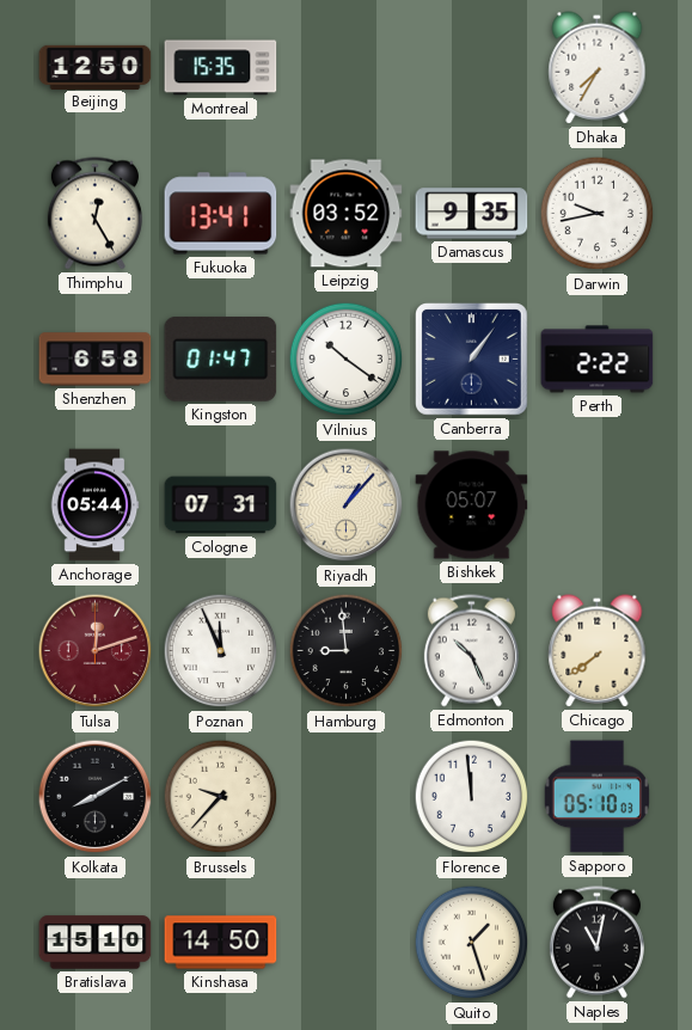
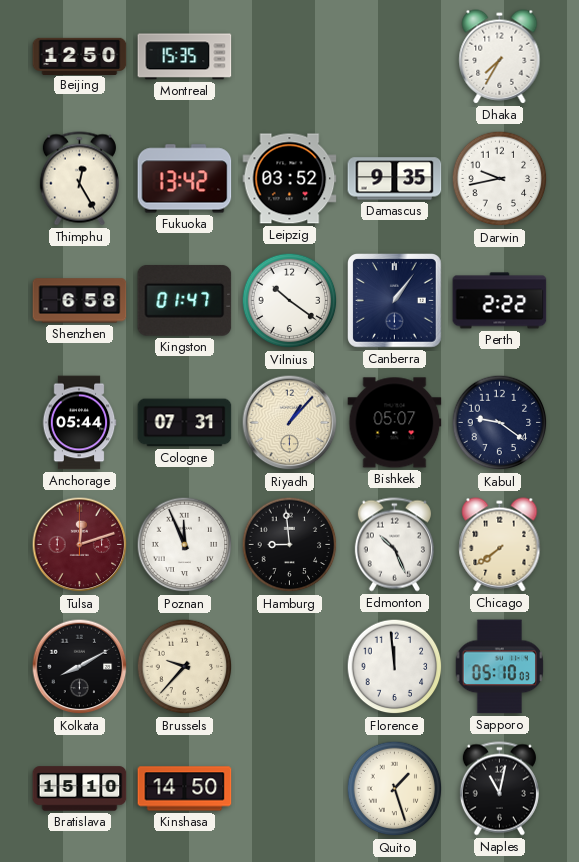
Fukuoka: 13:41 -> 13:42 (185, 179)
Kabul: none -> 9:21 (500, 423)
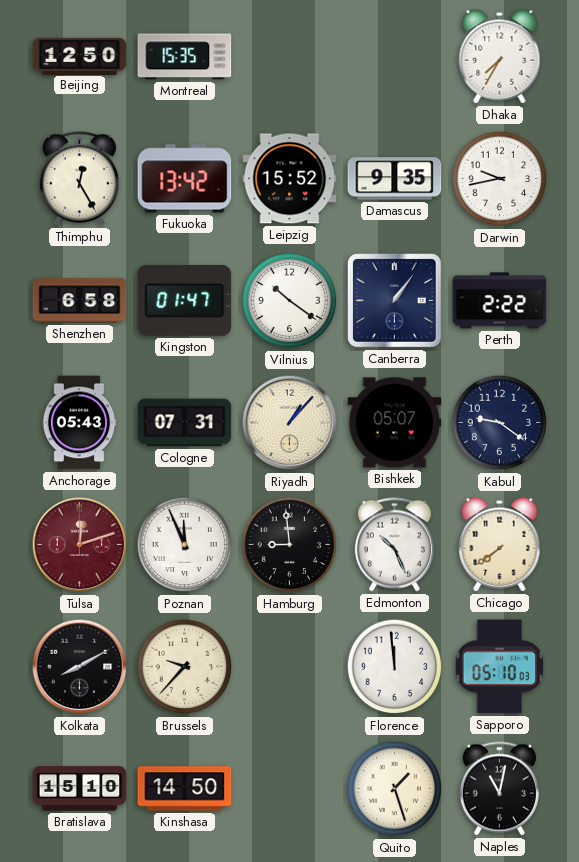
Leipzig: 03:52 -> 15:52 (290, 179)
Anchorage: 05:44 -> 05:43 (79, 423)
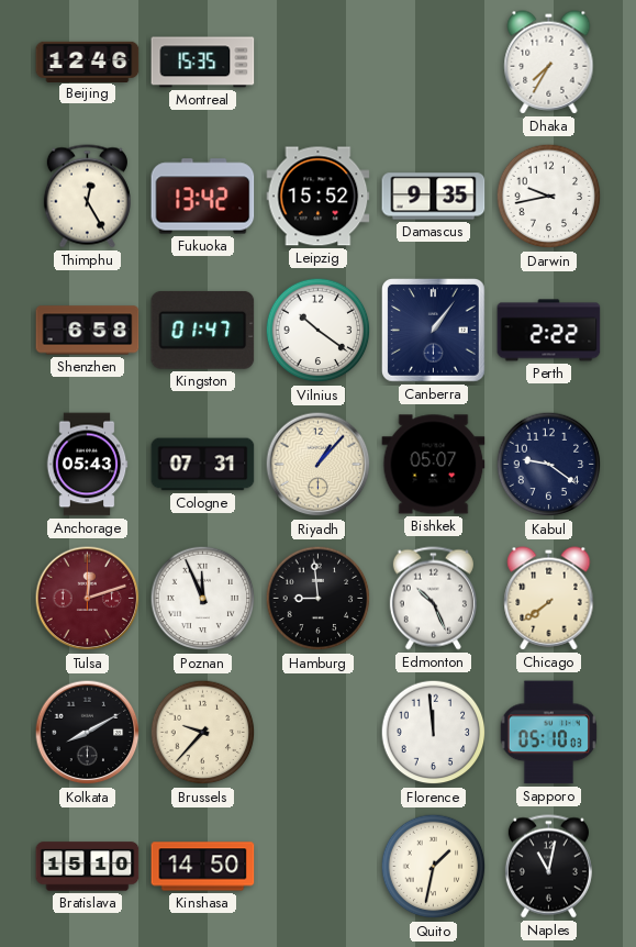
Beijing: 12:50 -> 12:46 (88, 62)
Quito: 1:27 -> 1:32 (434, 867)
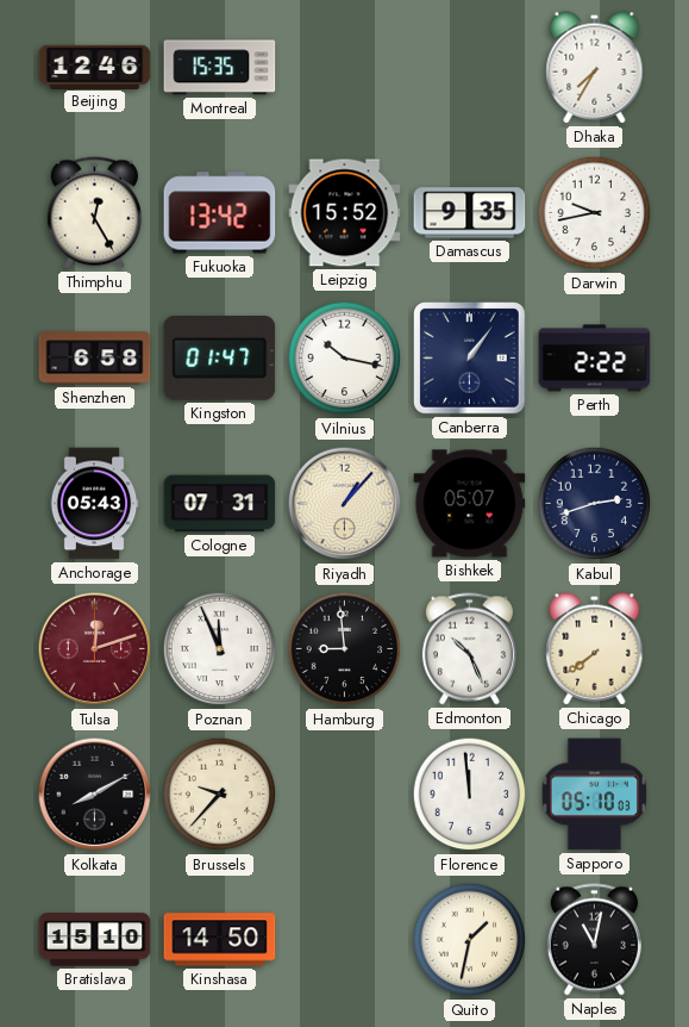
Vilnius: 10:21 -> 10:17 (345, 359)
Kabul: 9:21 -> 2:42 (595, 504)
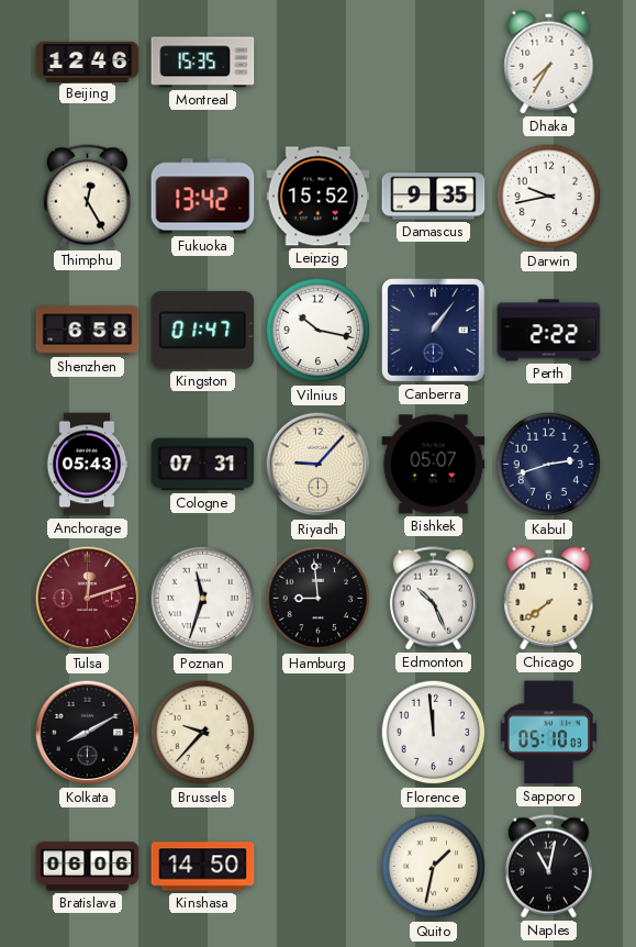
Riyadh: 1:07 -> 9:07 (319, 465)
Poznan: 11:56 -> 11:33 (203, 599)
Bratislava: 15:10 -> 06:06 (88, 867)
